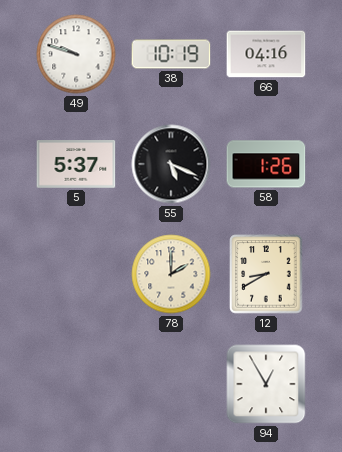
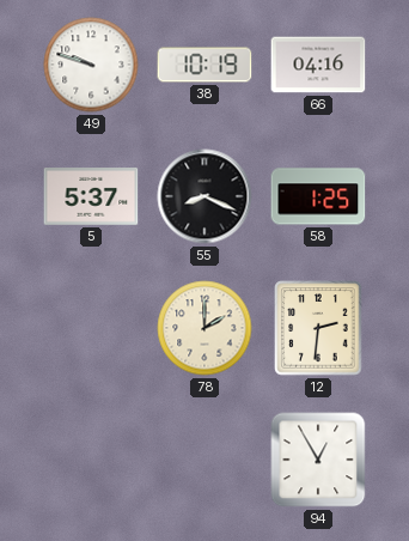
55: 5:19 -> 8:19 (204, 196)
58: 1:26 -> 1:25 (318, 196)
12: 8:40 -> 2:31 (318, 328)
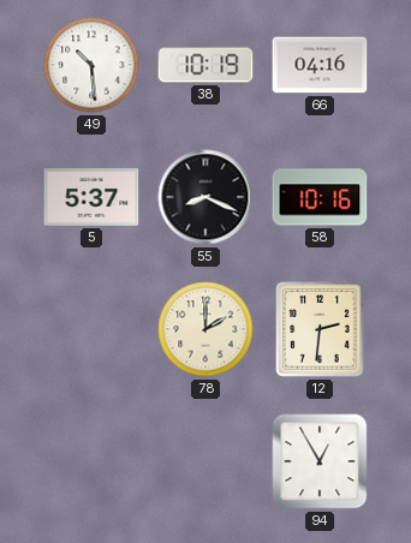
49: 9:48 -> 10:29 (91, 65)
58: 1:25 -> 10:16 (320, 197)
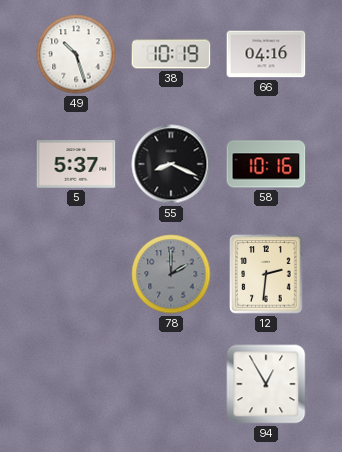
49: 10:29 -> 10:27 (76, 54)
78 dial: cream -> grey (171, 274)
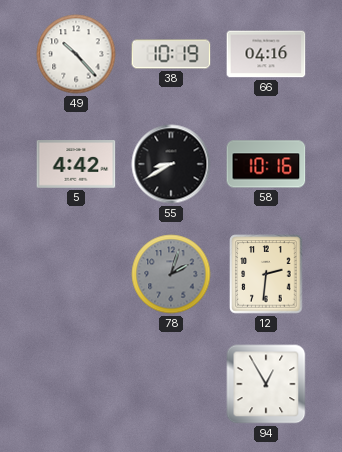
49: 10:27 -> 10:23 (76, 54)
5: 5:37 -> 4:42 (76, 165)
55: 8:19 -> 8:40 (171, 164)
78: 2:00 -> 2:03 (171, 274)
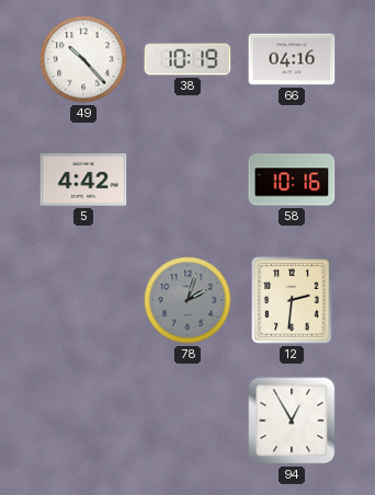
55: 8:40 -> none (171, 164)
